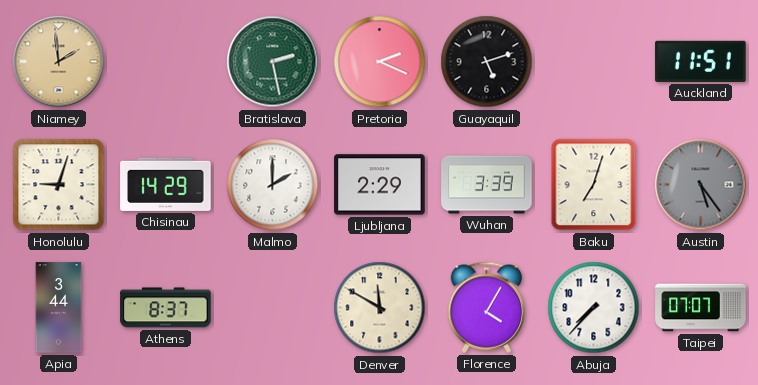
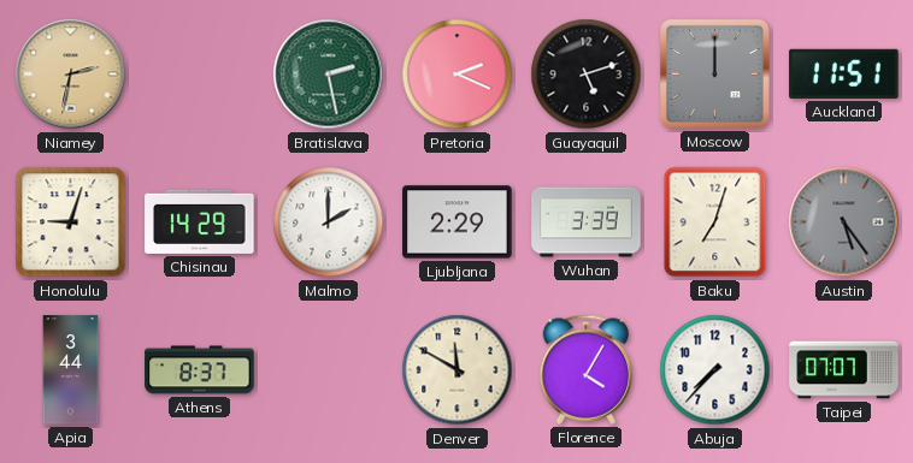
Niamey: 1:59 -> 2:32 (71, 75)
Moscow: none -> 12:00 (714, 73)
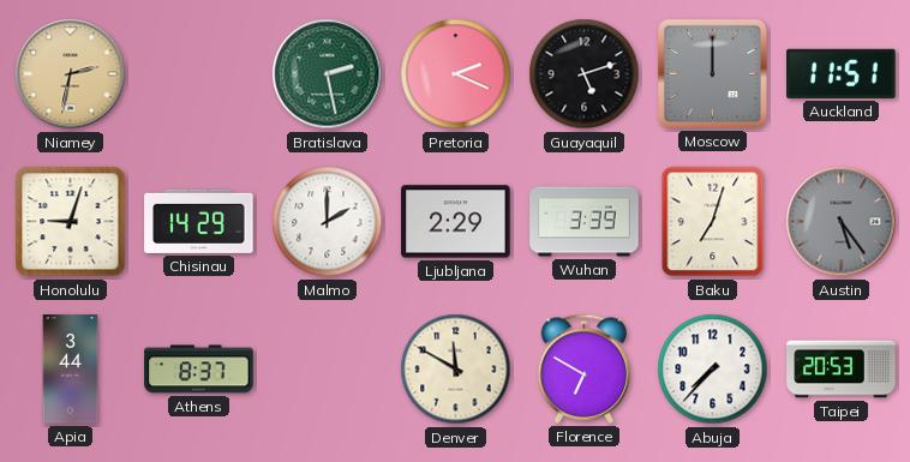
Florence: 4:05 -> 6:50 (585, 368)
Taipei: 07:07 -> 20:53 (842, 370)
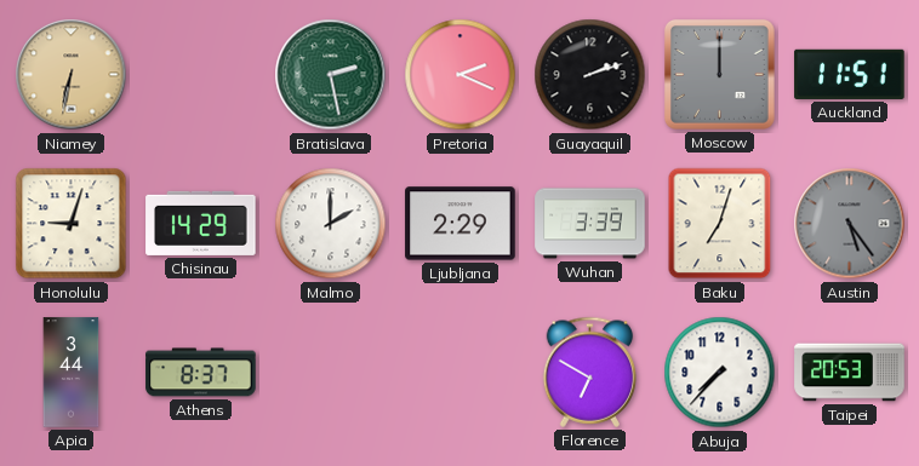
Niamey: 2:32 -> 6:32 (72, 75)
Guayaquil: 5:12 -> 2:12 (590, 75)
Denver: 11:50 -> none (456, 370)
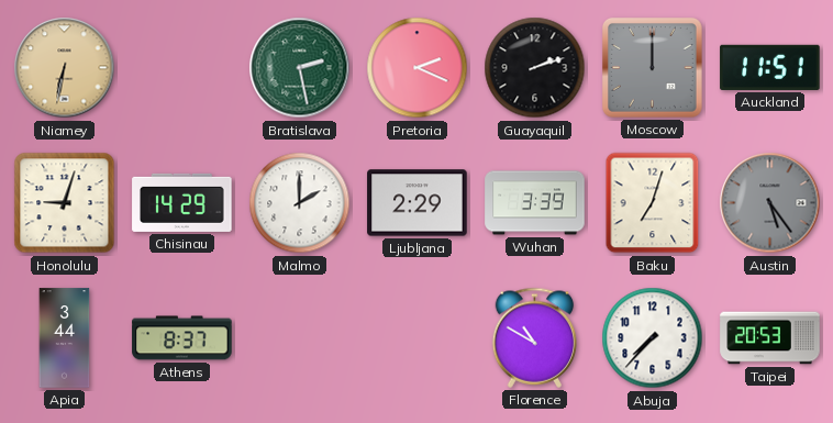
Florence: 6:50 -> 10:50 (535, 337)
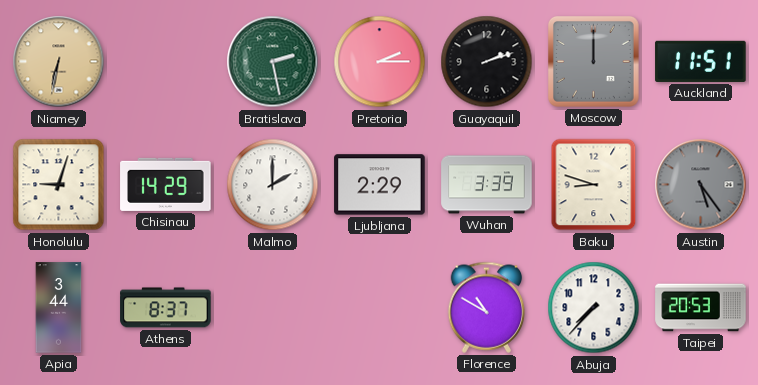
Pretoria: 2:19 -> 2:15 (380, 62)
Baku: 7:03 -> 8:48 (594, 185)
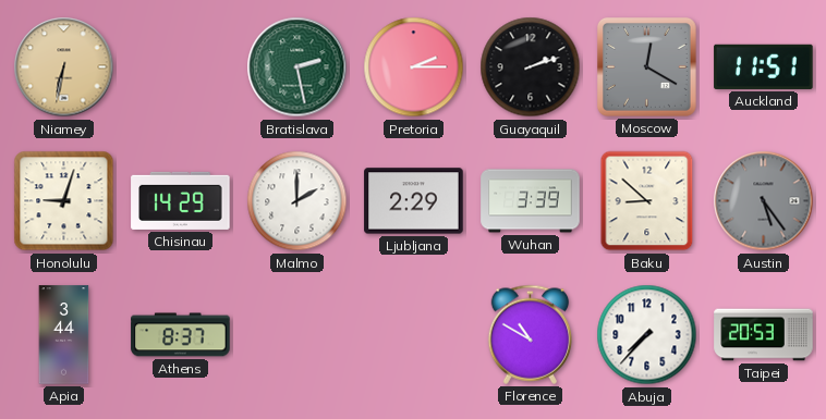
Moscow: 12:00 -> 12:20 (646, 66)
Baku: 8:48 -> 8:52 (647, 201)
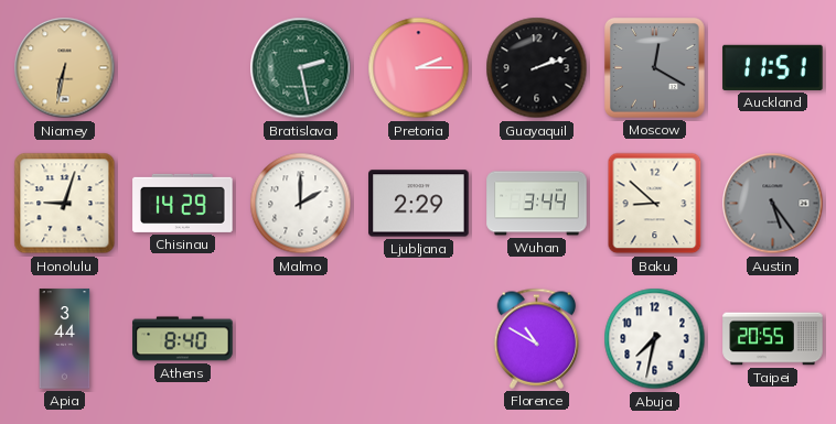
Wuhan: 3:39 -> 3:44 (537, 204)
Athens: 8:37 -> 8:40 (183, 339)
Abuja: 7:37 -> 7:32 (655, 339)
Taipei: 20:53 -> 20:55 (773, 339)
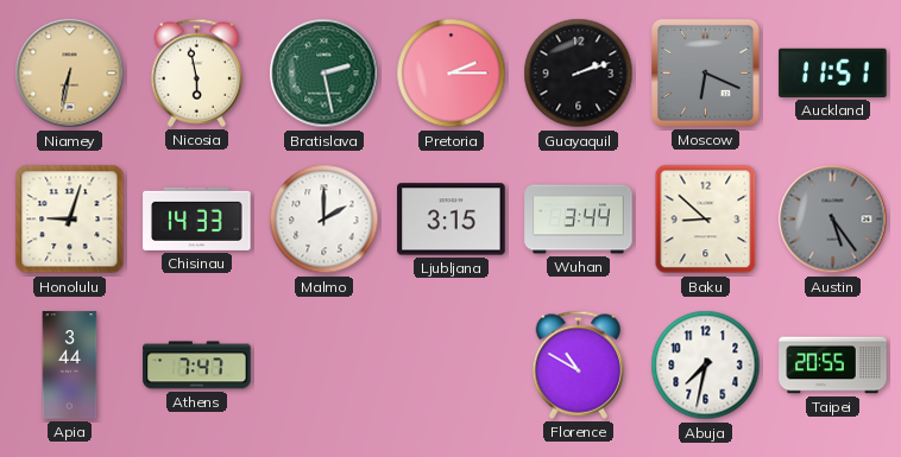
Nicosia: none -> 5:58 (197, 72)
Moscow: 12:20 -> 6:19 (705, 72)
Chisinau: 14:29 -> 14:33 (197, 218)
Ljubljana: 2:29 -> 3:15 (452, 220)
Athens: 8:40 -> 7:47 (197, 366)
